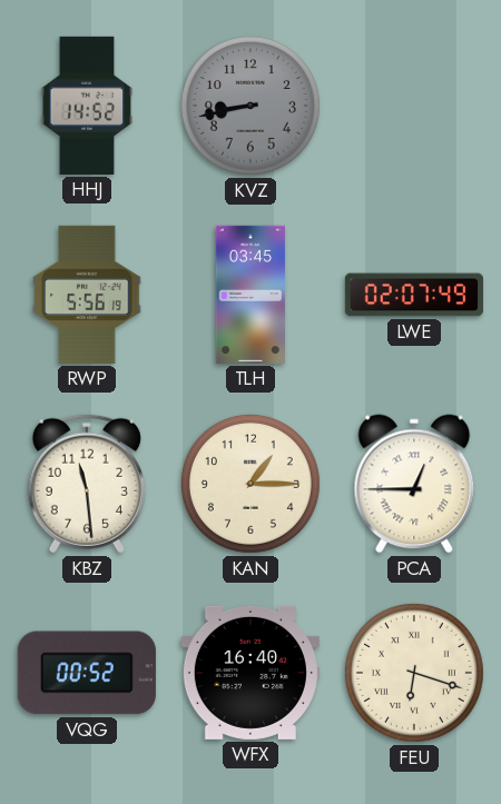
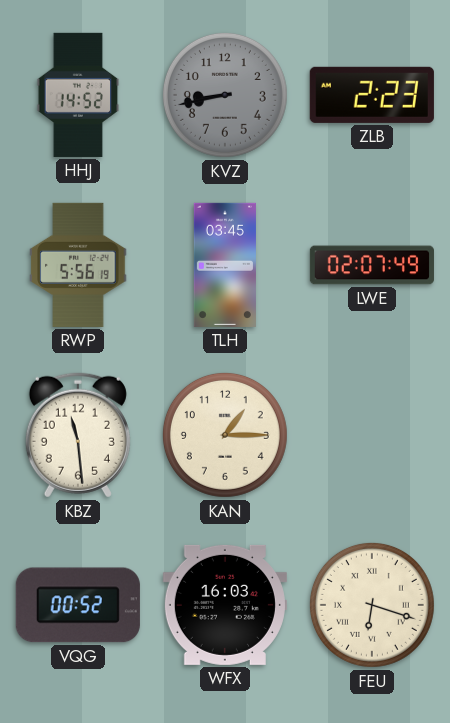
ZLB: none -> 2:23 (372, 95)
PCA: 12:45 -> none (414, 484)
WFX: 16:40 -> 16:03 (225, 605)
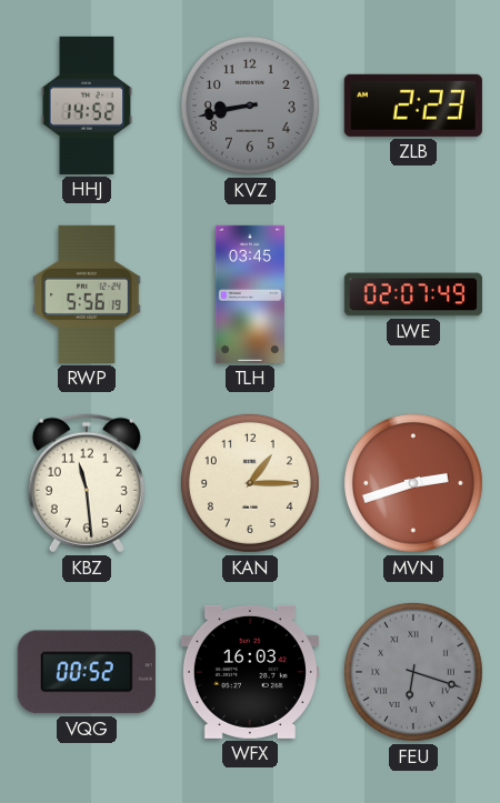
MVN: none -> 2:42 (413, 483)
FEU dial: cream -> grey (413, 672)
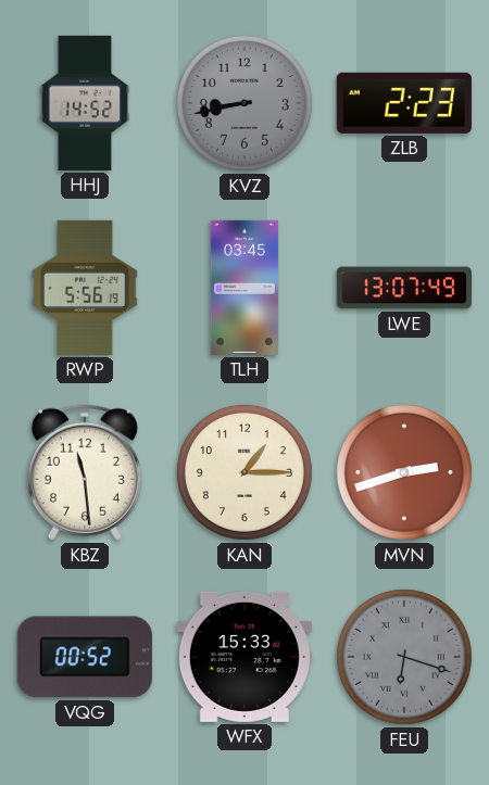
LWE: 02:07 -> 13:07 (404, 288)
WFX: 16:03 -> 15:33 (244, 657)
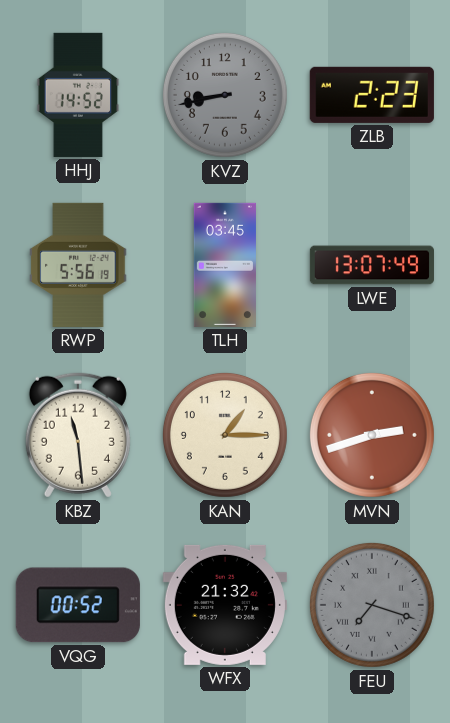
WFX: 15:33 -> 21:32 (225, 605)
FEU: 6:18 -> 7:18 (372, 605)
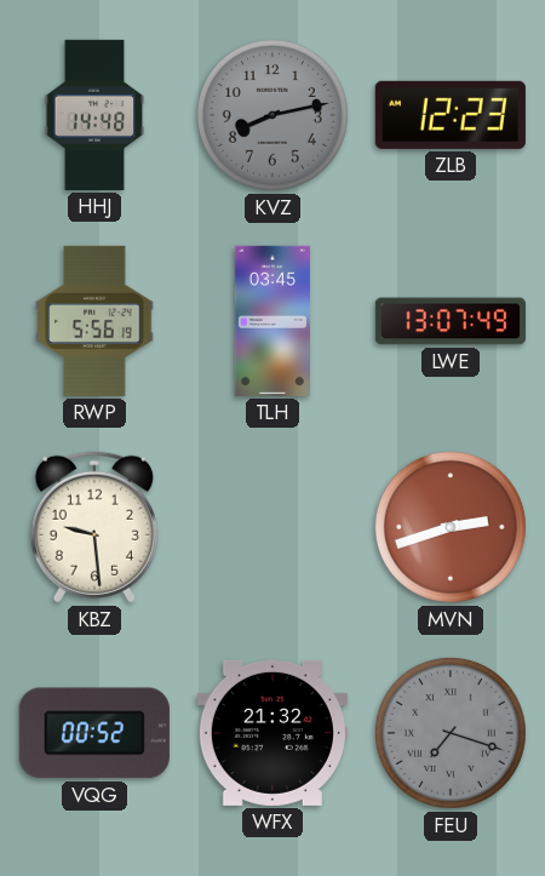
HHJ: 14:52 -> 14:48 (94, 115)
KVZ: 8:43 -> 8:13 (272, 115)
ZLB: 2:23 -> 12:23 (451, 115)
KBZ: 11:29 -> 9:29 (94, 527)
KAN: 1:15 -> none (225, 435)
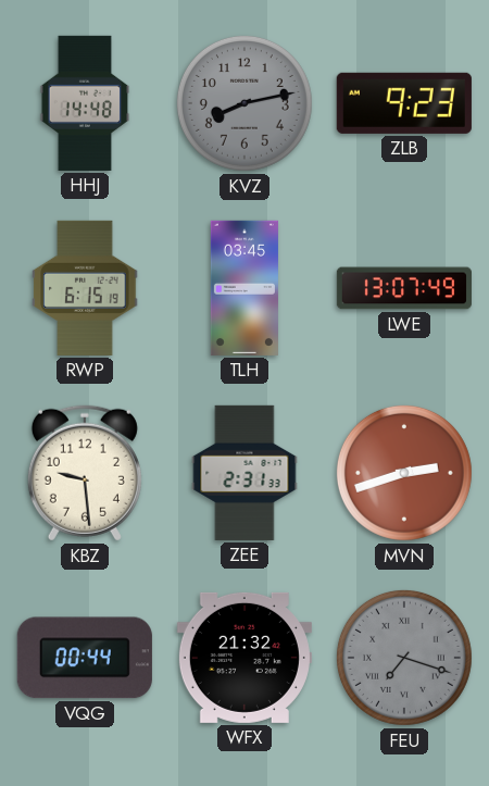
ZLB: 12:23 -> 9:23 (404, 103)
RWP: 5:56 -> 6:15 (85, 288)
ZEE: none -> 2:31 (244, 473)
VQG: 00:52 -> 00:44 (85, 658)
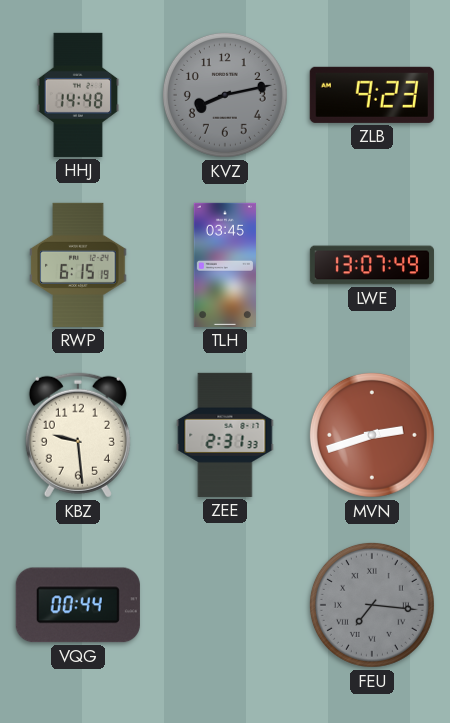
WFX: 21:32 -> none (244, 658)
FEU: 7:18 -> 7:16 (372, 605)
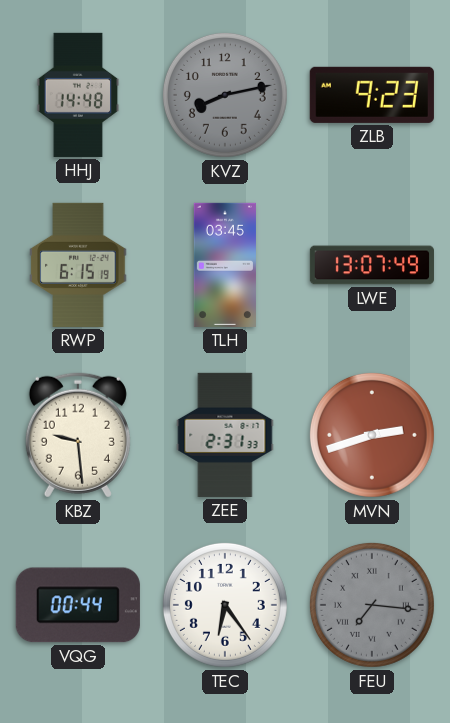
TEC: none -> 6:24 (225, 605)
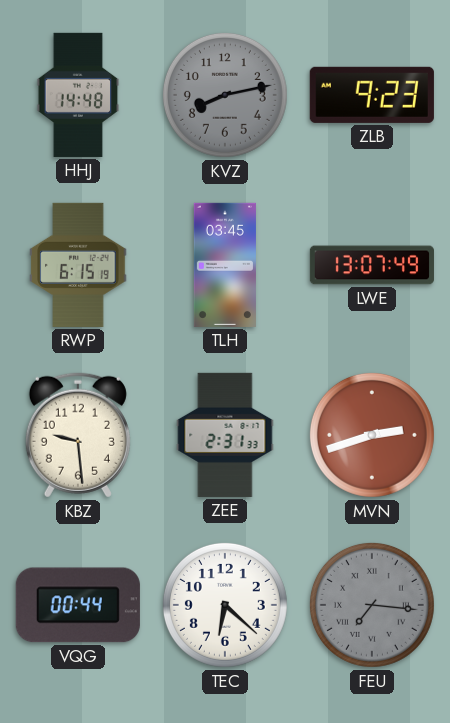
TEC: 6:24 -> 6:22 (225, 605)
